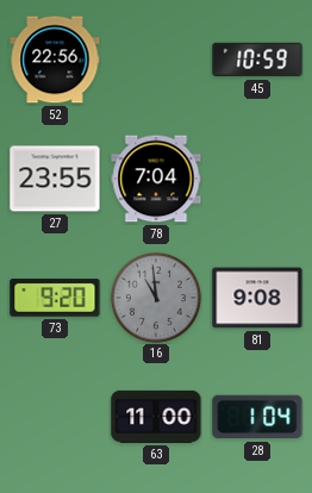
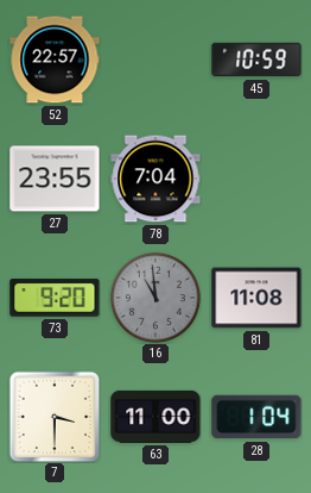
52: 22:56 -> 22:57 (55, 60)
81: 9:08 -> 11:08 (256, 298)
7: none -> 3:30 (55, 417)
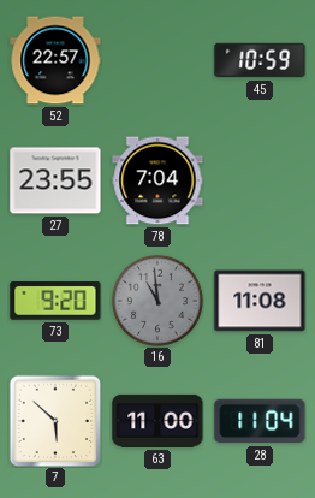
7: 3:30 -> 5:52 (55, 421)
28: 1:04 -> 11:04 (260, 421)
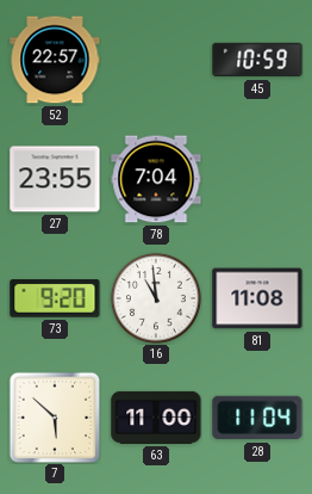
16 dial: grey -> white (156, 298)
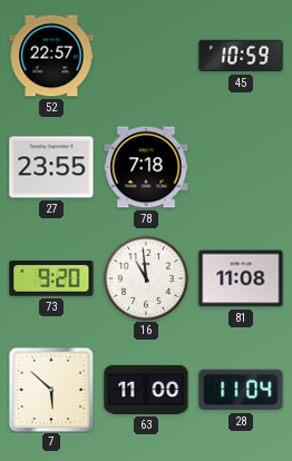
78: 7:04 -> 7:18 (146, 167)
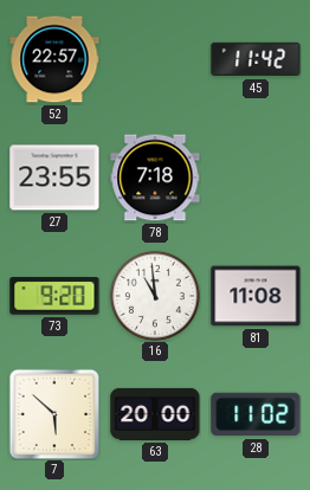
45: 10:59 -> 11:42 (256, 59)
63: 11:00 -> 20:00 (155, 414)
28: 11:04 -> 11:02 (256, 414)
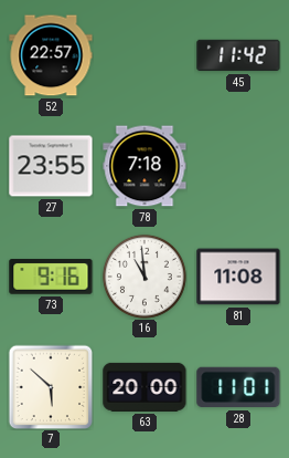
73: 9:20 -> 9:16 (51, 277)
28: 11:02 -> 11:01 (238, 387)
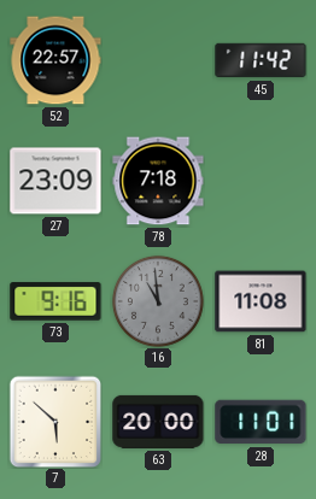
27: 23:55 -> 23:09 (55, 181)
16 dial: white -> grey (158, 301)
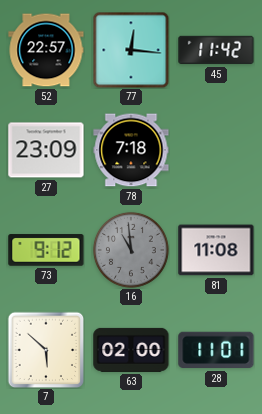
77: none -> 12:16 (131, 50)
73: 9:16 -> 9:12 (46, 250)
63: 20:00 -> 02:00 (131, 350)
